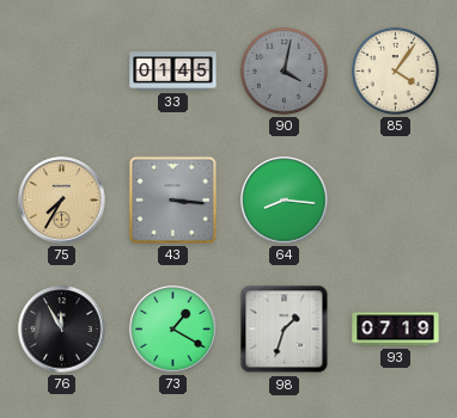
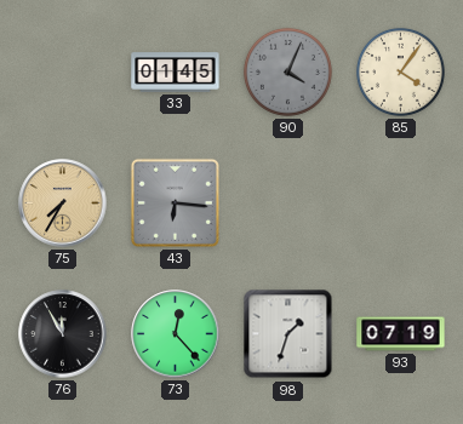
90: 4:02 -> 4:04 (287, 71)
43: 3:16 -> 6:16 (175, 202)
64: 8:16 -> none (285, 201)
73: 1:20 -> 12:23 (176, 334)
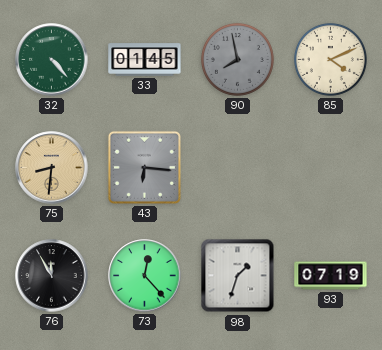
32: none -> 4:23 (52, 60)
90: 4:04 -> 7:58 (237, 59)
85: 4:06 -> 4:11 (330, 59)
75: 7:35 -> 8:31 (52, 168)
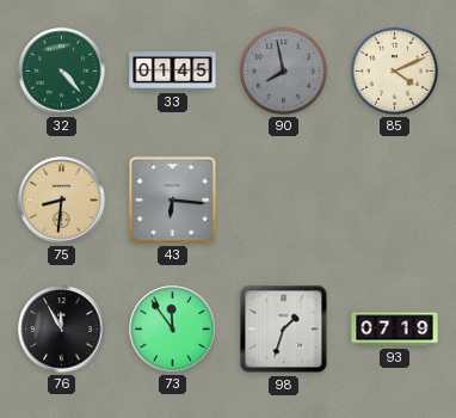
73: 12:23 -> 11:54 (173, 330)
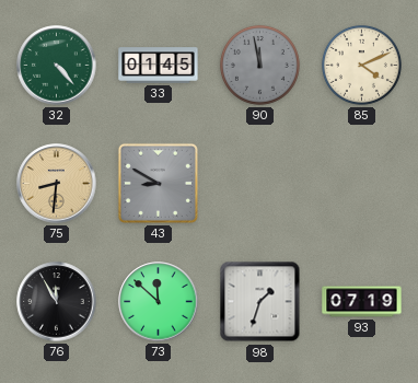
90: 7:58 -> 11:58 (259, 65)
43: 6:16 -> 8:50 (158, 183)
73: 11:54 -> 11:52 (159, 302)
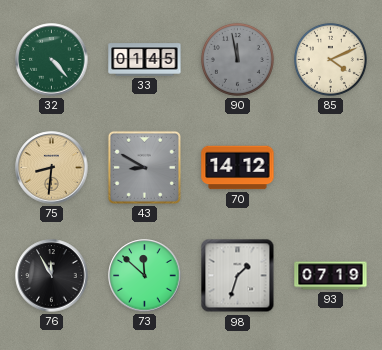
70: none -> 14:12 (238, 168)
